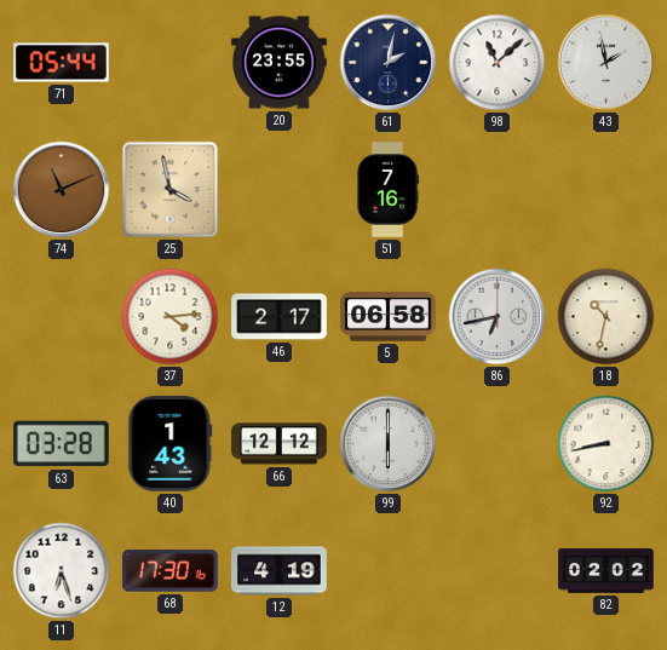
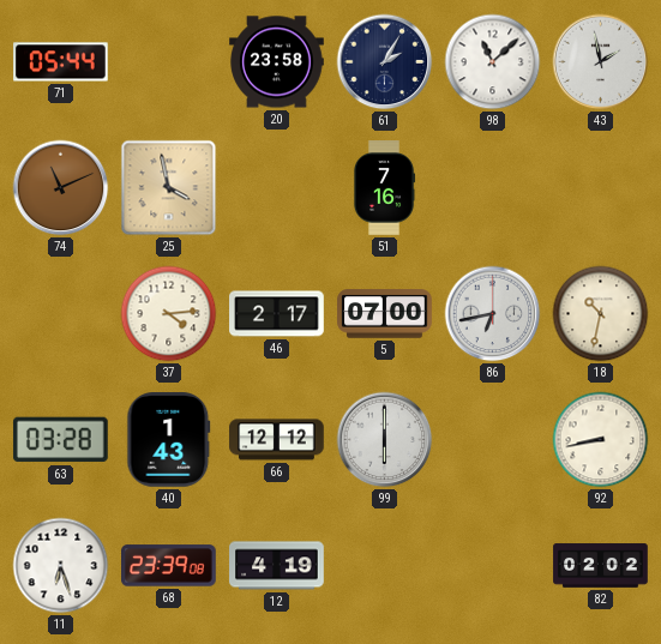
20: 23:55 -> 23:58 (277, 62)
61: 2:02 -> 2:05 (385, 62)
5: 06:58 -> 07:00 (385, 314)
68: 17:30 -> 23:39 (169, 566)
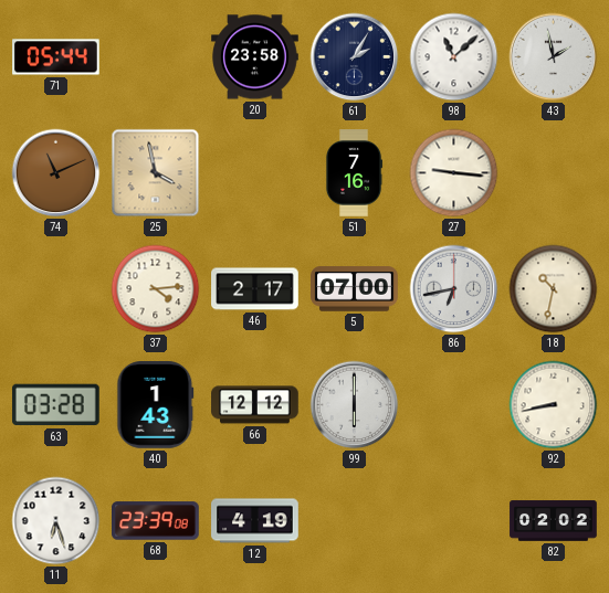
27: none -> 9:16 (454, 173)
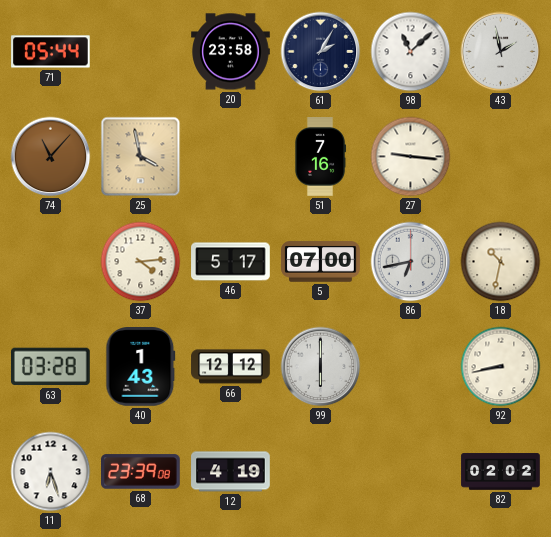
74: 11:11 -> 11:07 (51, 157)
46: 2:17 -> 5:17 (231, 262)
